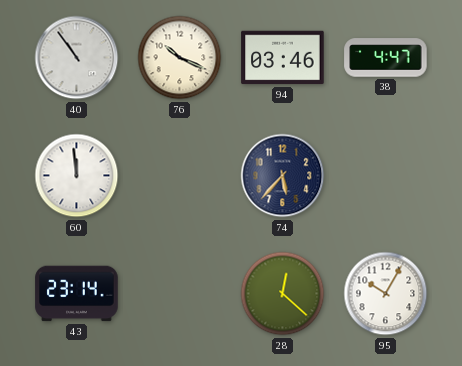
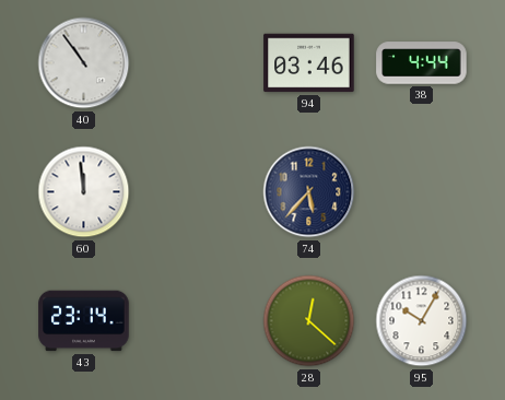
76: 10:19 -> none (180, 58)
38: 4:47 -> 4:44 (422, 63)
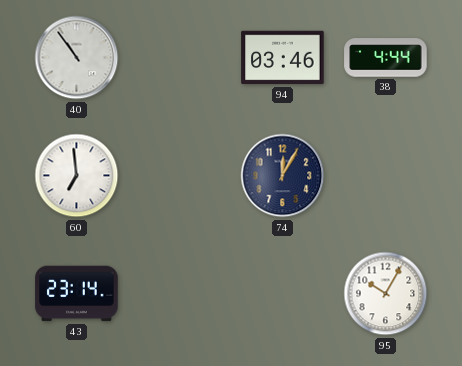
60: 11:59 -> 6:59 (77, 176)
74: 5:37 -> 12:05 (283, 176)
28: 12:22 -> none (309, 321)
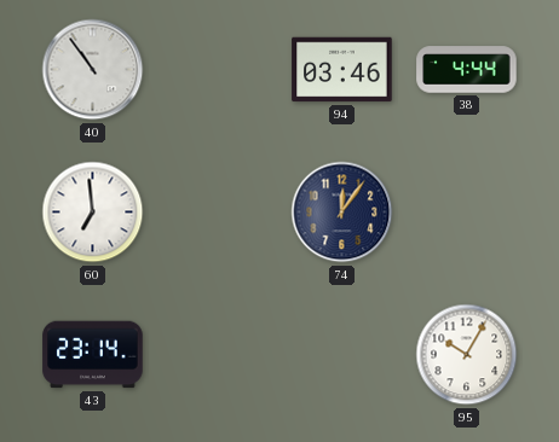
74: 12:05 -> 12:06 (342, 213)
